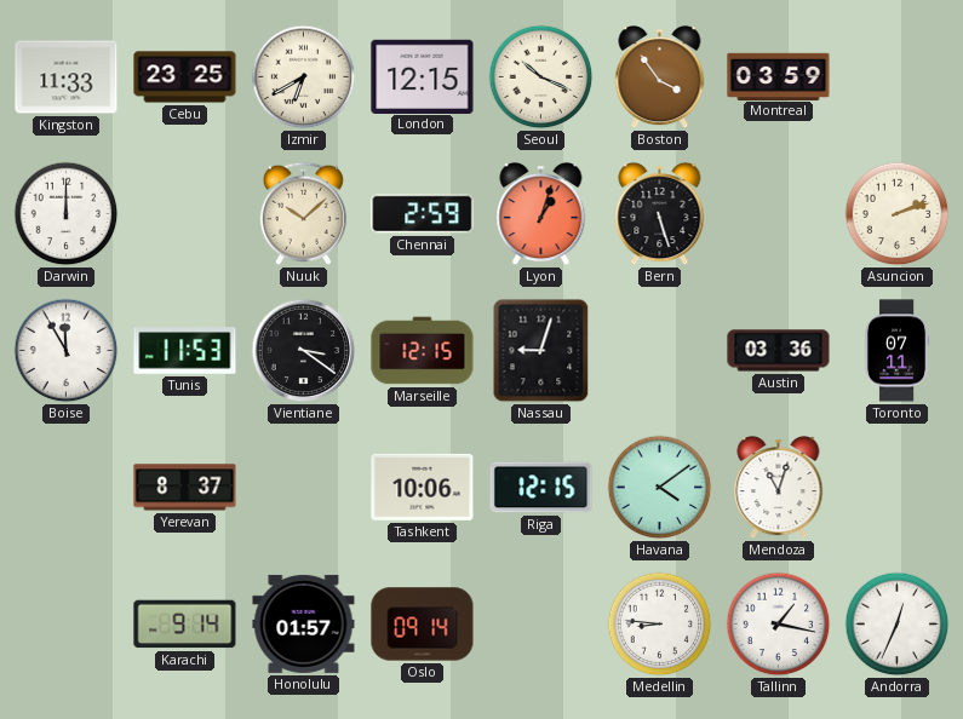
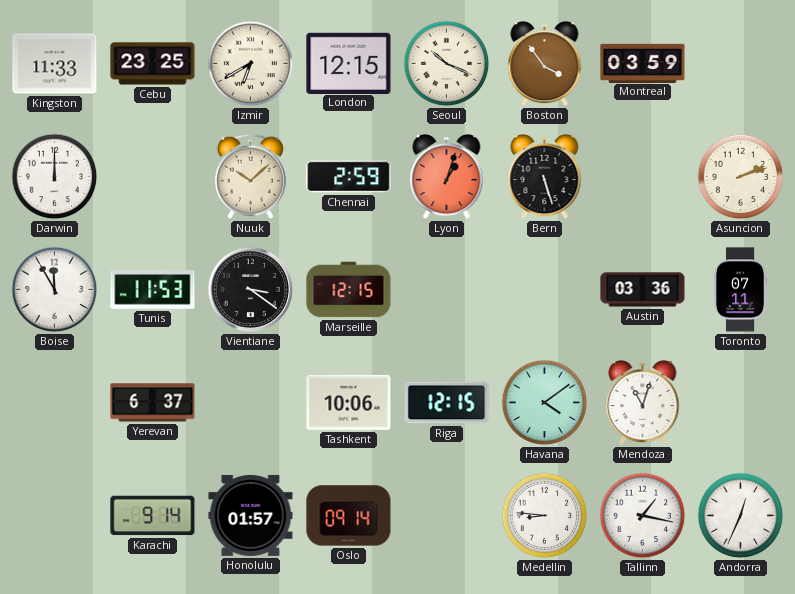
Nassau: 9:03 -> none (541, 351)
Yerevan: 8:37 -> 6:37 (153, 403)
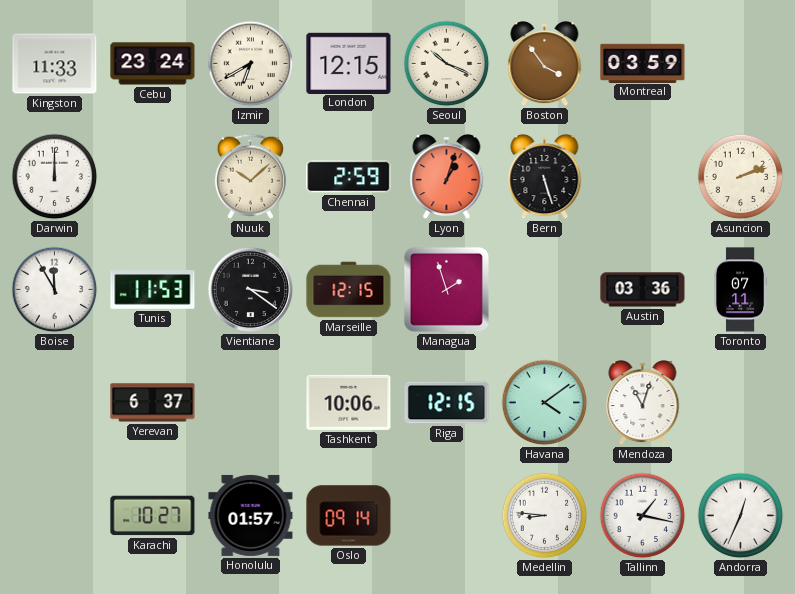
Cebu: 23:25 -> 23:24 (153, 64)
Managua: none -> 1:57 (446, 289)
Karachi: 9:14 -> 10:27 (153, 516)
